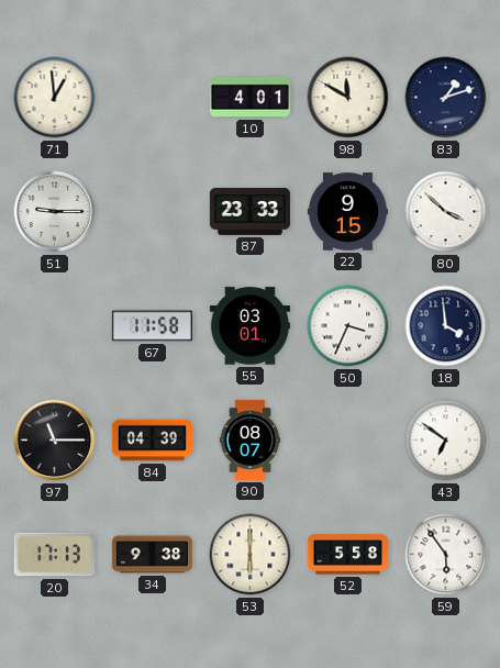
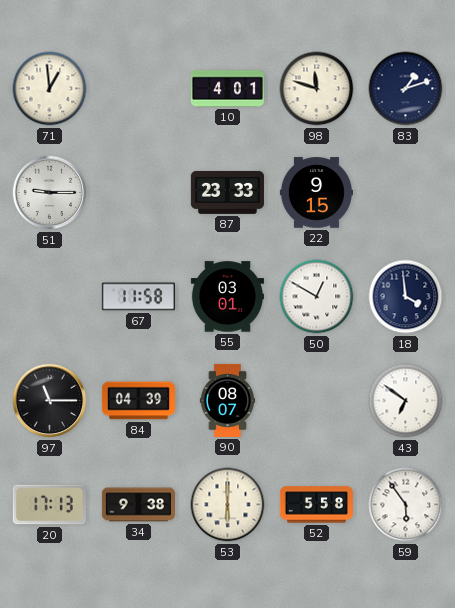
98: 11:50 -> 11:48 (317, 89)
80: 3:52 -> none (446, 212)
50: 3:34 -> 12:50 (317, 297)
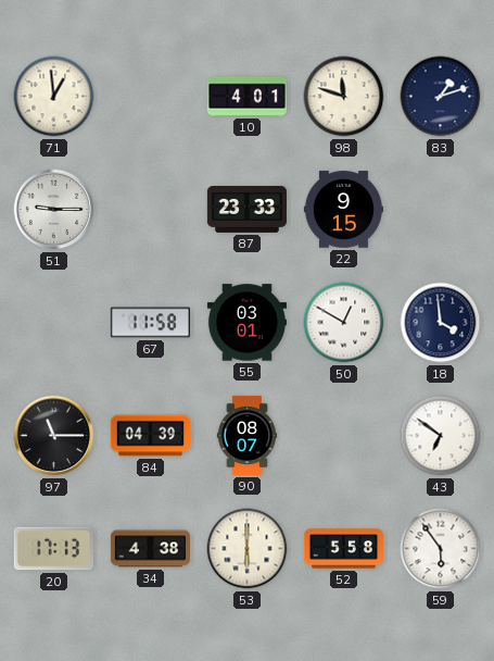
34: 9:38 -> 4:38 (150, 549)
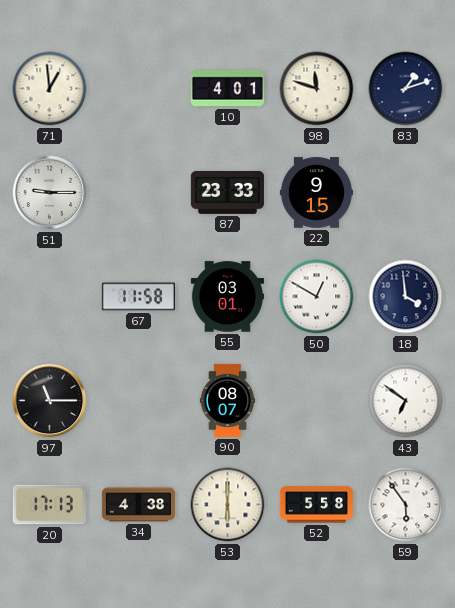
84: 04:39 -> none (150, 436)
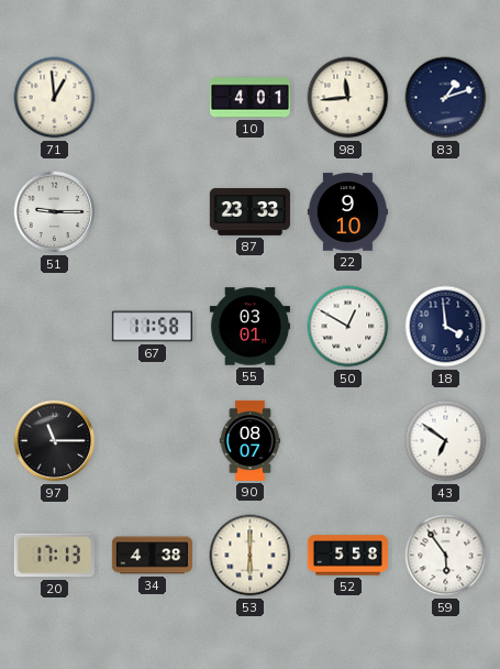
98: 11:48 -> 11:44 (348, 98)
22: 9:15 -> 9:10 (347, 212)
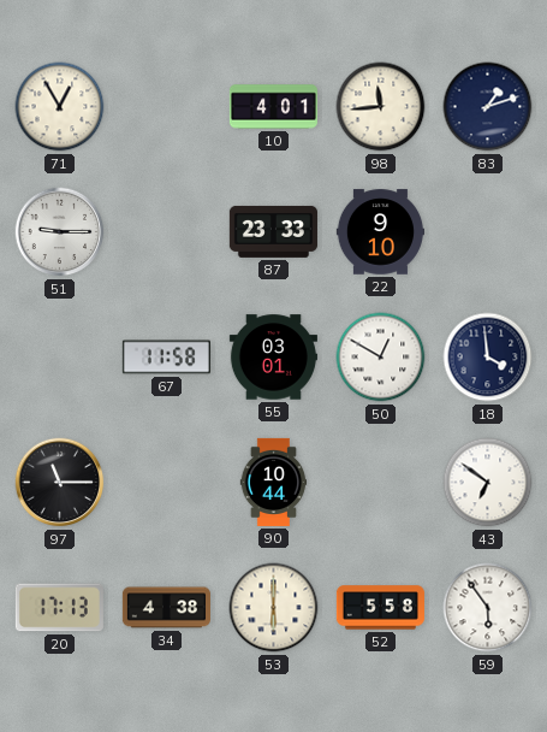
71: 12:59 -> 12:55 (60, 107)
90: 08:07 -> 10:44 (274, 482)
